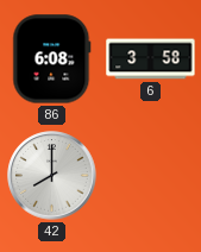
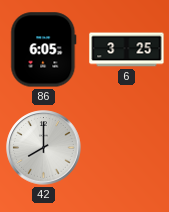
86: 6:08 -> 6:05 (44, 50)
6: 3:58 -> 3:25 (127, 50)
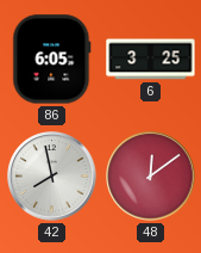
42: 8:00 -> 7:58 (52, 177)
48: none -> 12:09 (151, 177)
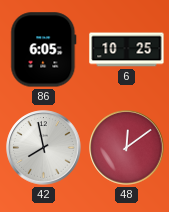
6: 3:25 -> 10:25 (127, 50)
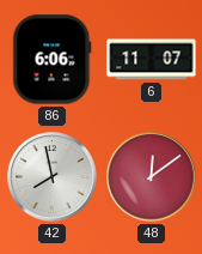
86: 6:05 -> 6:06 (53, 60)
6: 10:25 -> 11:07 (152, 60)
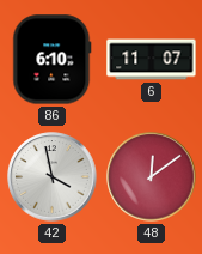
86: 6:06 -> 6:10 (53, 60)
42: 7:58 -> 3:58 (53, 177)
